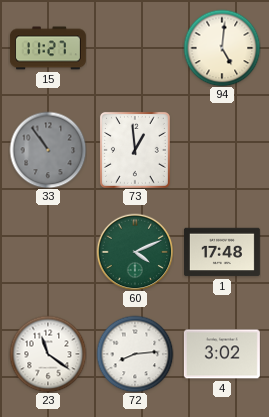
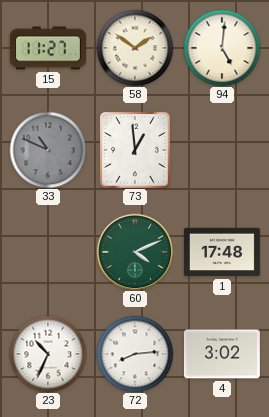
58: none -> 1:51 (135, 48)
33: 10:54 -> 10:49 (48, 150)
23: 11:21 -> 10:34 (48, 354)
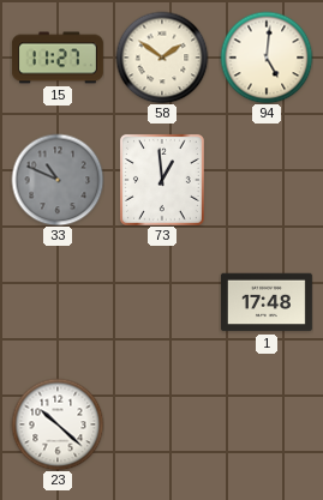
60: 4:11 -> none (135, 252)
23: 10:34 -> 10:22 (58, 424)
72: 8:14 -> none (135, 354)
4: 3:02 -> none (222, 354)
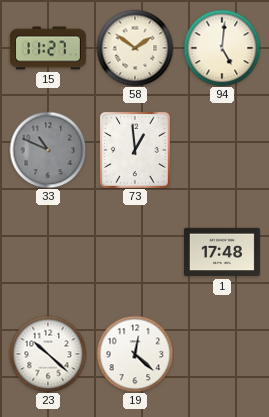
19: none -> 12:22 (135, 354)
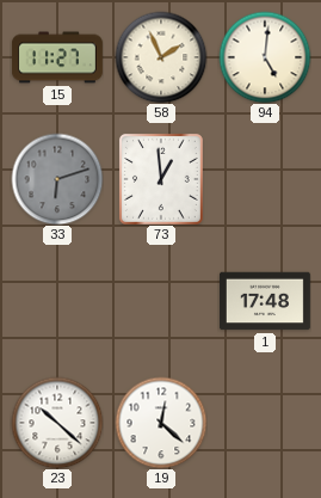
58: 1:51 -> 1:56 (161, 57)
33: 10:49 -> 6:12 (57, 179)
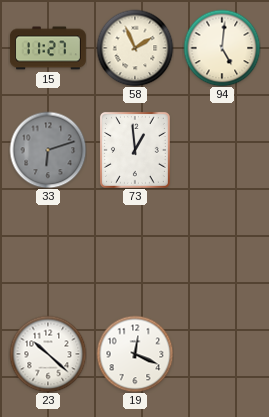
1: 17:48 -> none (265, 301)
19: 12:22 -> 12:19 (135, 354)
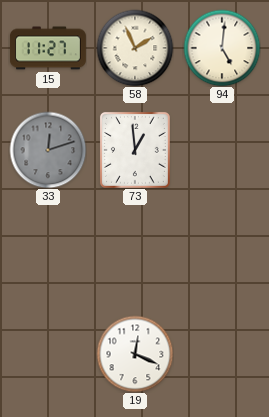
33: 6:12 -> 12:12 (48, 150)
23: 10:22 -> none (48, 354)
